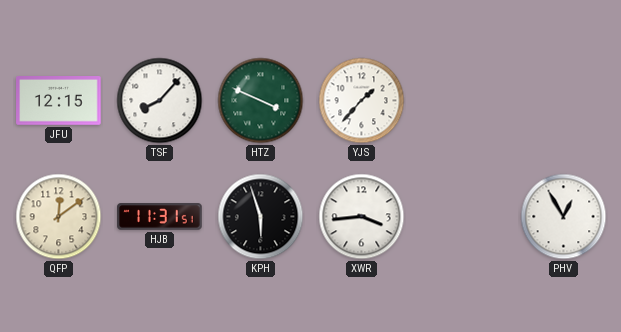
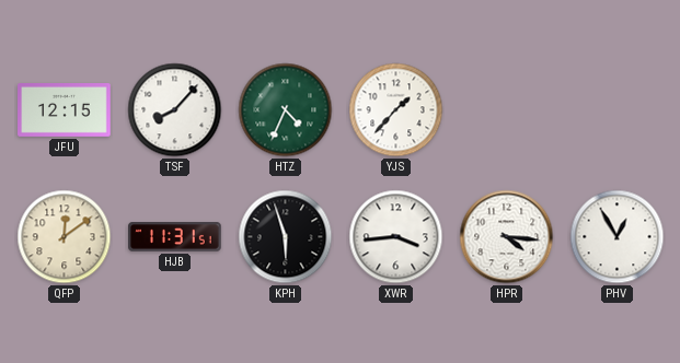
HTZ: 3:49 -> 4:34 (286, 110)
HPR: none -> 4:16 (507, 237)
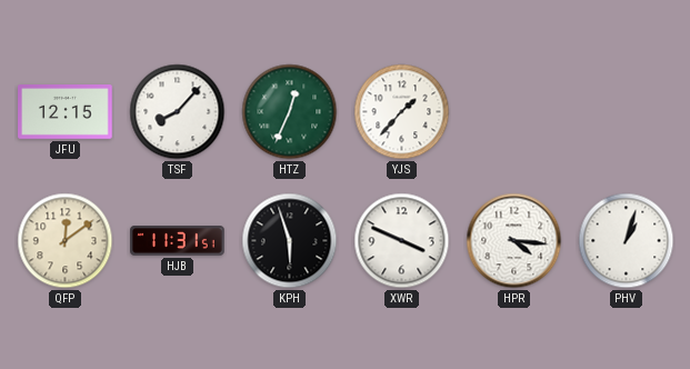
HTZ: 4:34 -> 12:34 (290, 112)
XWR: 3:44 -> 3:49 (402, 241)
PHV: 12:55 -> 1:03 (627, 241)
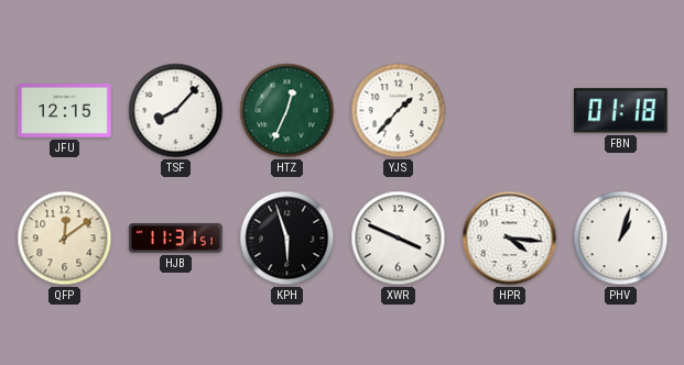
FBN: none -> 01:18 (620, 111)
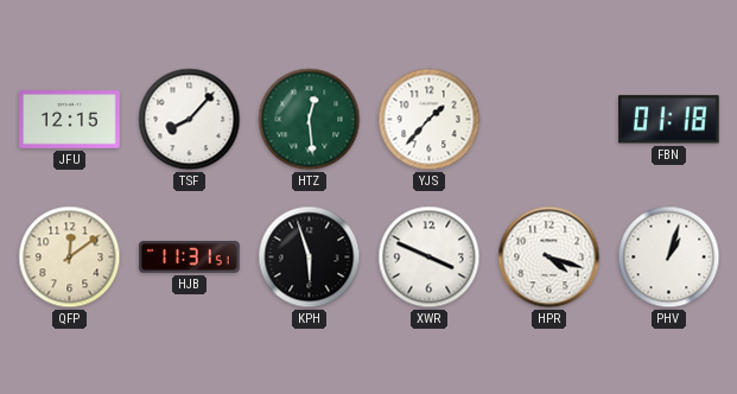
HTZ: 12:34 -> 12:29 (310, 120)
HPR: 4:16 -> 4:18 (549, 258)
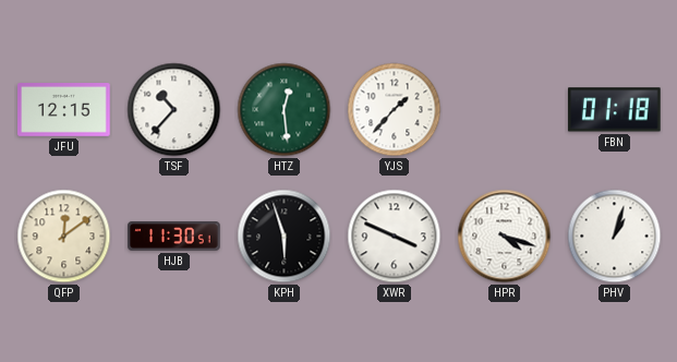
TSF: 8:07 -> 10:37 (174, 110)
HJB: 11:31 -> 11:30 (174, 237)
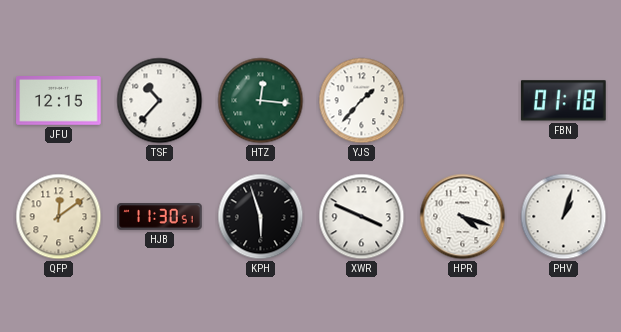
HTZ: 12:29 -> 12:16 (261, 101)
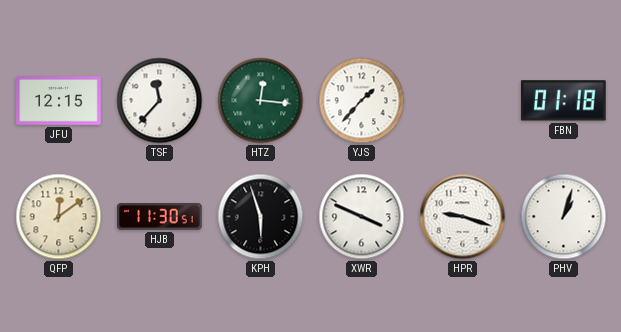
TSF: 10:37 -> 11:37 (160, 101)
HPR: 4:18 -> 9:18 (463, 217)
